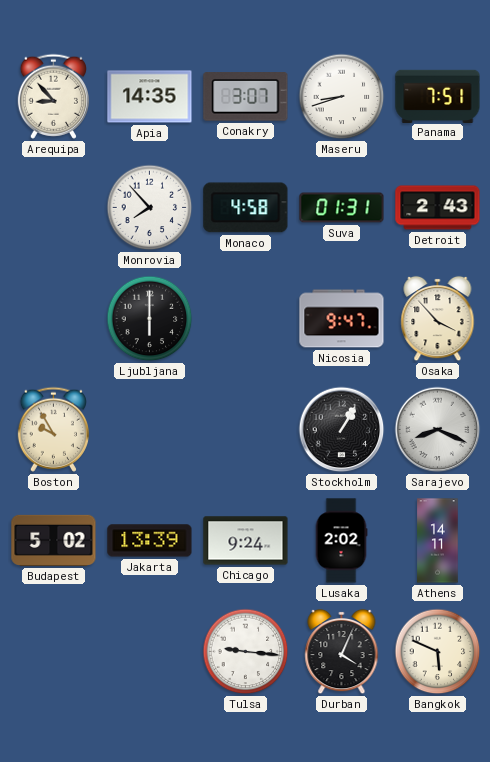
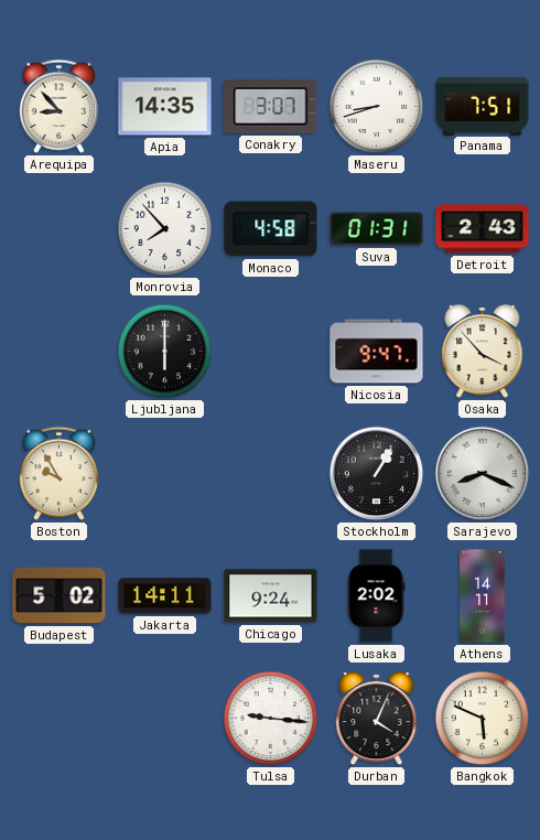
Jakarta: 13:39 -> 14:11 (165, 596)
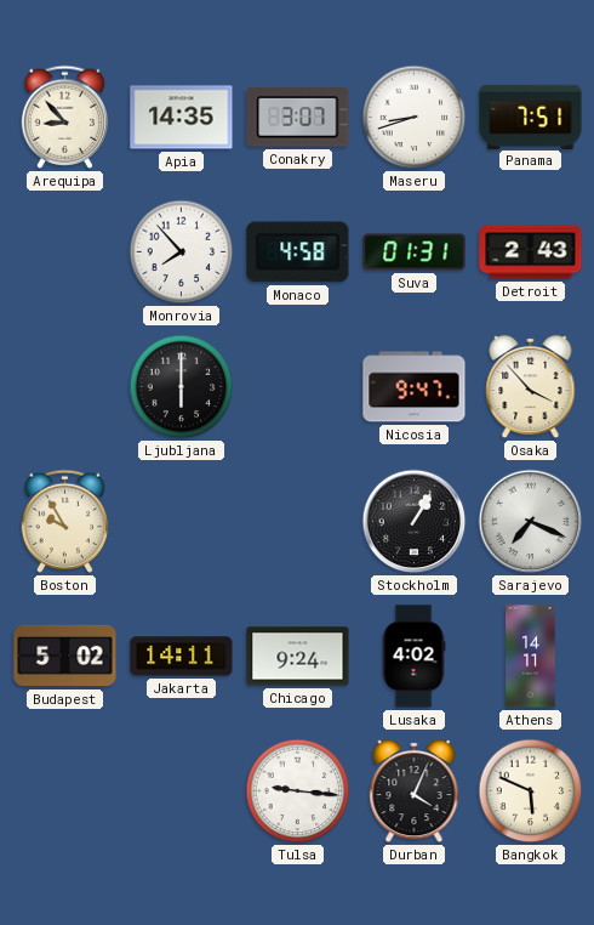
Sarajevo: 8:19 -> 7:19 (531, 522)
Lusaka: 2:02 -> 4:02 (413, 657)
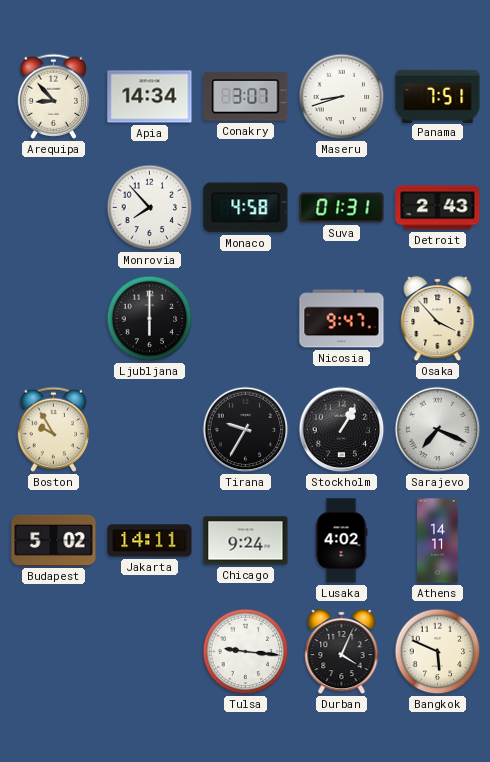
Apia: 14:35 -> 14:34 (150, 97)
Tirana: none -> 9:35 (246, 430)
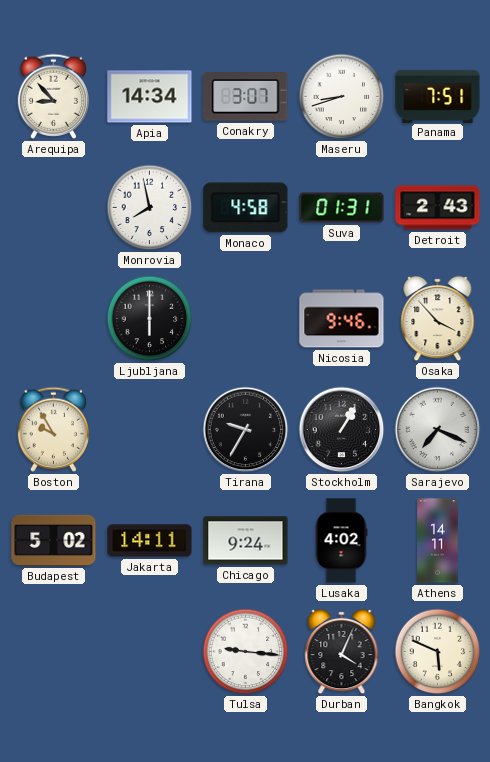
Monrovia: 7:53 -> 7:58 (150, 208)
Nicosia: 9:47 -> 9:46 (342, 319)
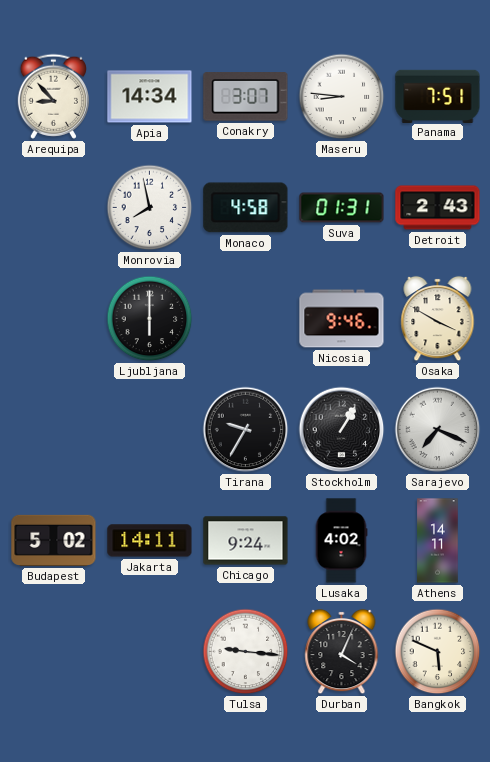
Maseru: 8:42 -> 8:46 (342, 97)
Osaka: 3:53 -> 3:50 (438, 319)
Boston: 9:55 -> none (53, 429)
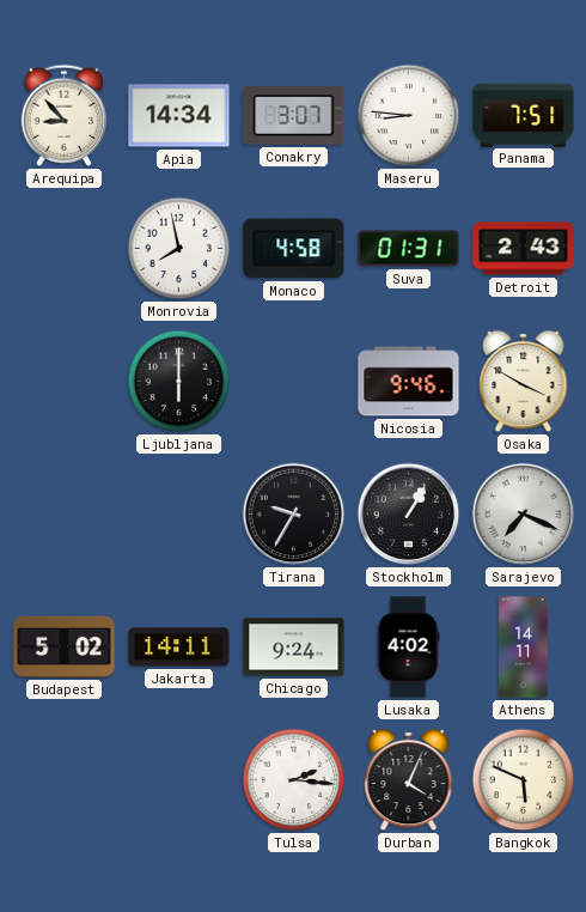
Tulsa: 9:16 -> 2:16 (294, 780)
